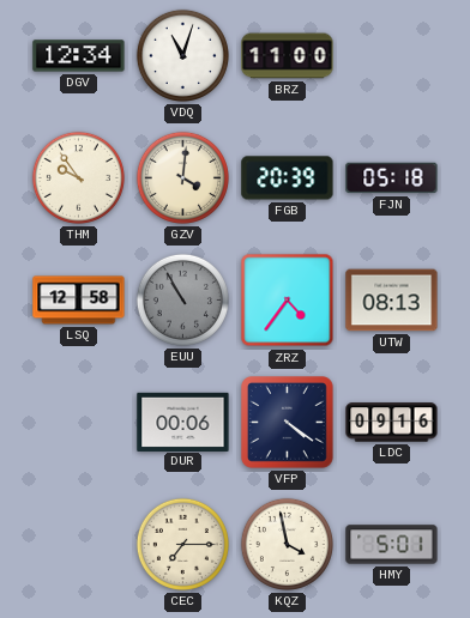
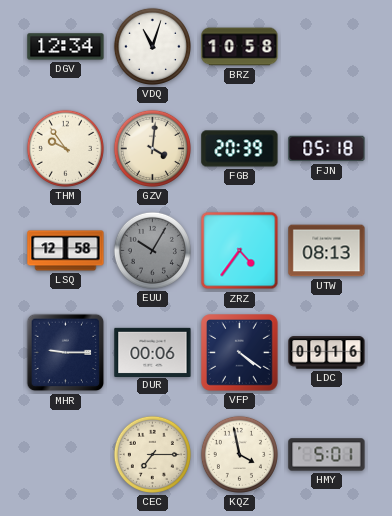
BRZ: 11:00 -> 10:58 (240, 47)
EUU: 10:55 -> 10:05 (152, 250)
MHR: none -> 9:15 (66, 353)
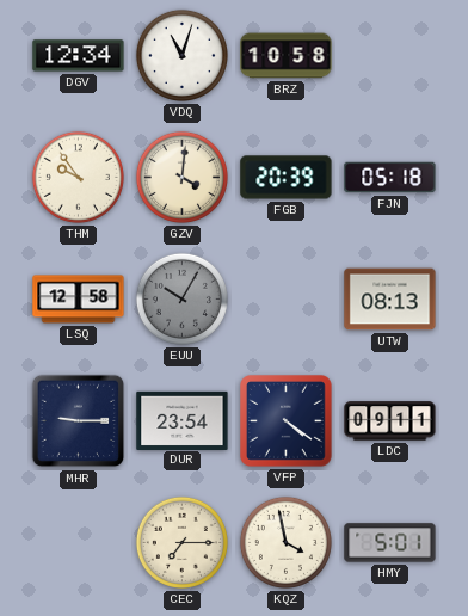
ZRZ: 4:36 -> none (240, 251)
DUR: 00:06 -> 23:54 (183, 420)
LDC: 09:16 -> 09:11 (390, 421)
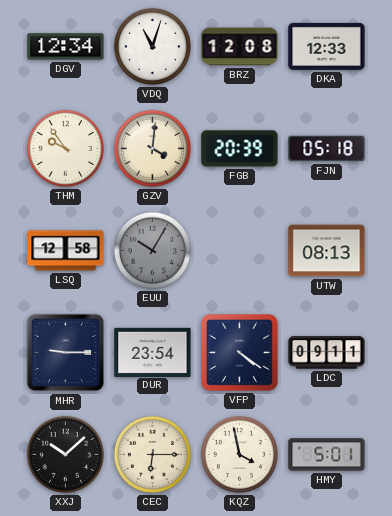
BRZ: 10:58 -> 12:08 (240, 47)
DKA: none -> 12:33 (327, 46)
XXJ: none -> 10:08 (65, 454)
CEC: 7:15 -> 6:15 (152, 454)
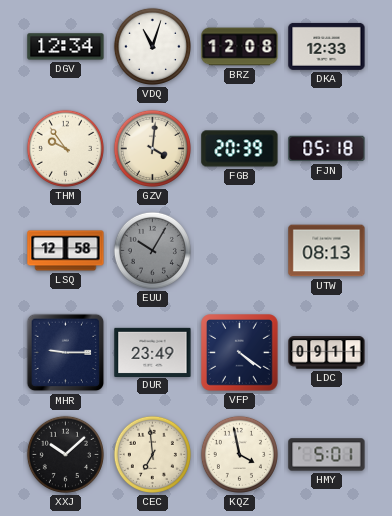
DUR: 23:54 -> 23:49 (153, 352)
CEC: 6:15 -> 6:59 (152, 454)
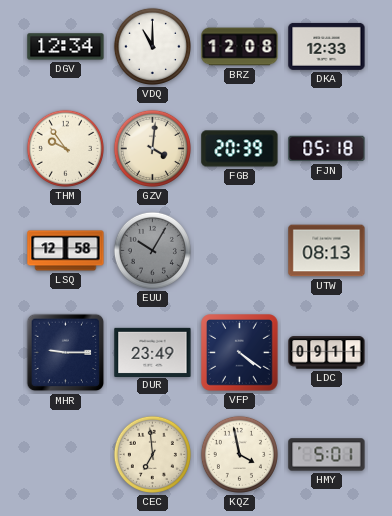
VDQ: 11:03 -> 11:00 (152, 46)
XXJ: 10:08 -> none (65, 454)
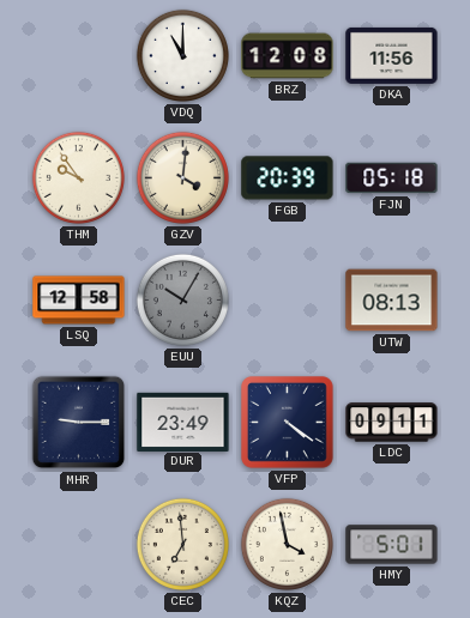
DGV: 12:34 -> none (66, 47)
DKA: 12:33 -> 11:56 (392, 55)
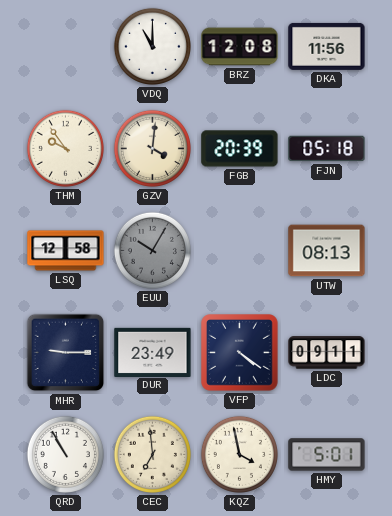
QRD: none -> 10:55 (65, 454)
